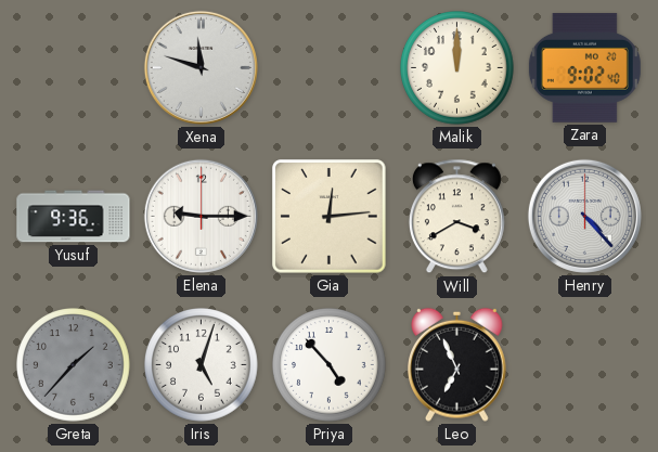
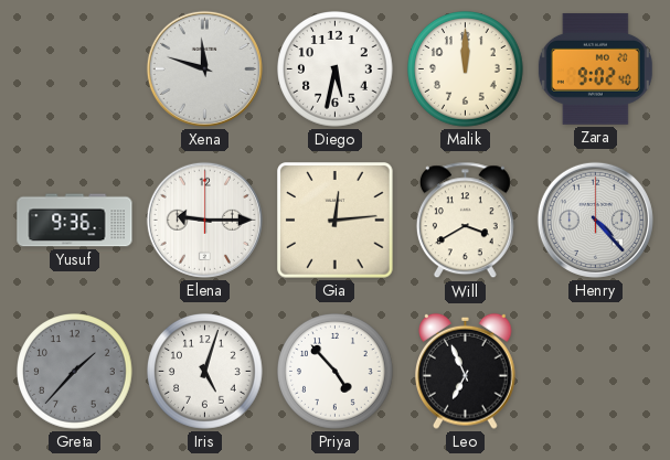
Diego: none -> 5:32 (336, 69)
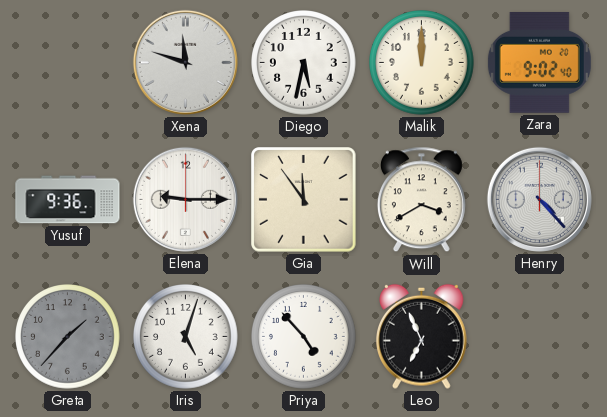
Gia: 12:14 -> 11:54 (304, 200)
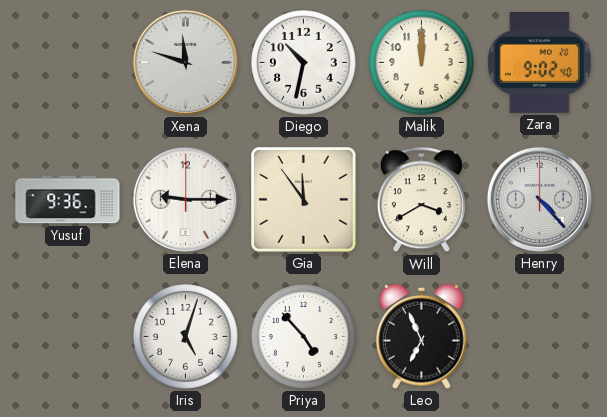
Diego: 5:32 -> 10:32 (304, 63)
Greta: 1:37 -> none (68, 337)
